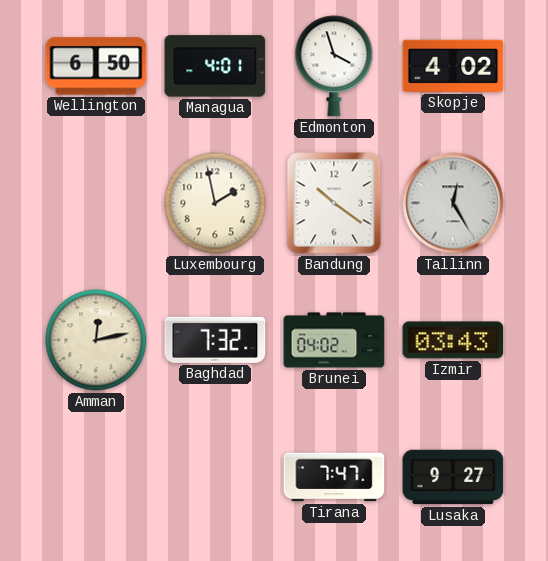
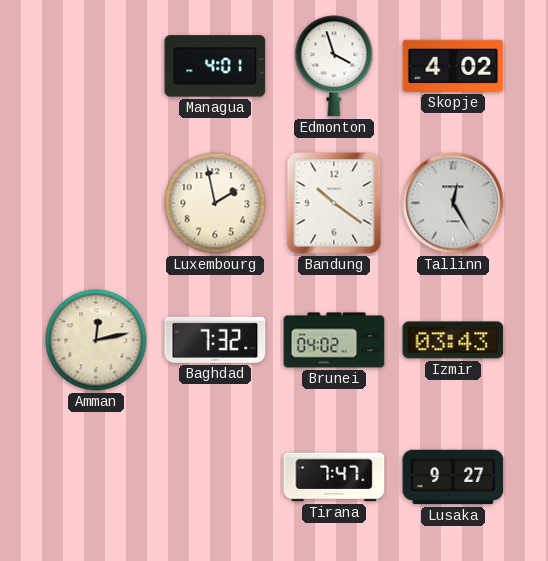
Wellington: 6:50 -> none (96, 66)
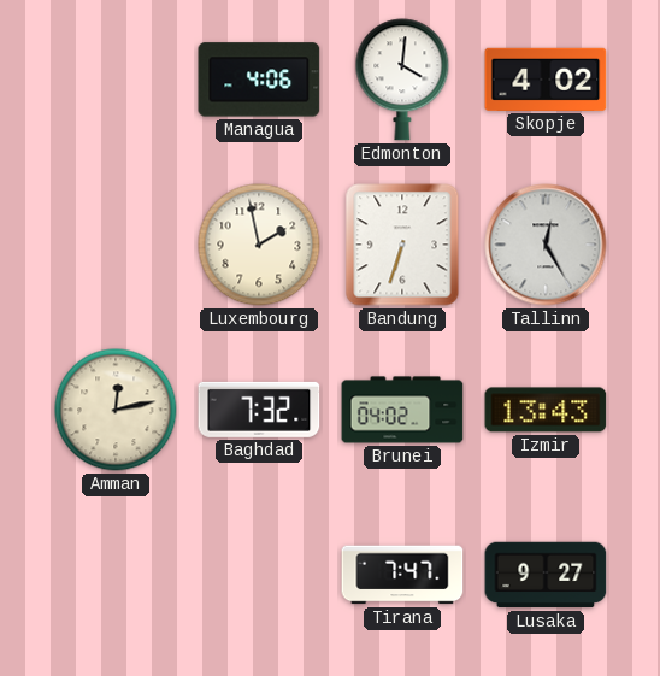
Managua: 4:01 -> 4:06 (259, 80)
Edmonton: 3:57 -> 4:01 (402, 80)
Bandung: 10:21 -> 6:33 (402, 245)
Izmir: 03:43 -> 13:43 (546, 410)
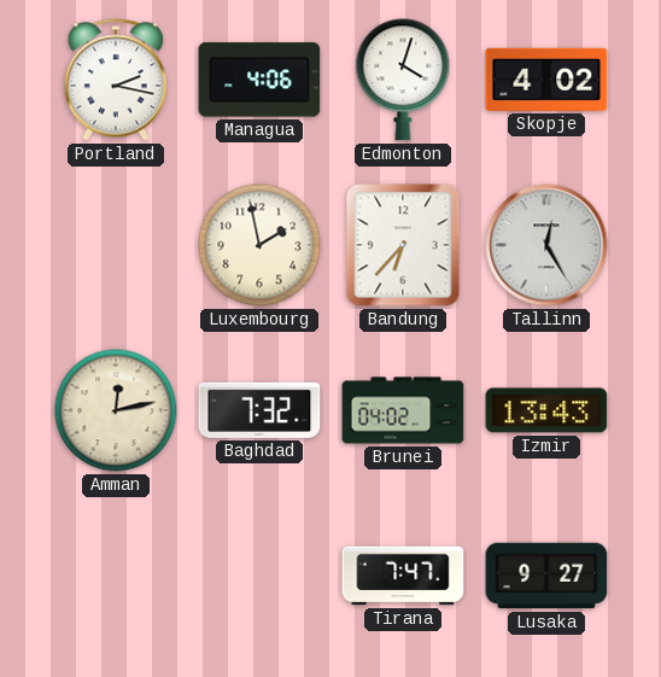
Portland: none -> 2:17 (116, 80)
Edmonton: 4:01 -> 4:03 (403, 80)
Bandung: 6:33 -> 6:37 (403, 245)
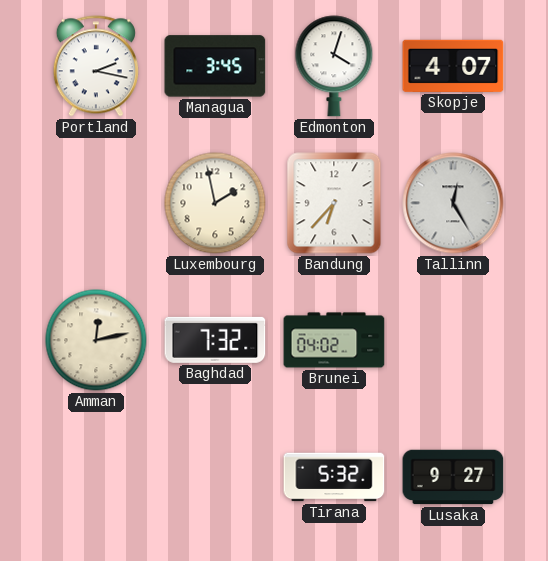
Managua: 4:06 -> 3:45 (215, 66)
Skopje: 4:02 -> 4:07 (453, 66)
Izmir: 13:43 -> none (546, 410)
Tirana: 7:47 -> 5:32 (334, 477)
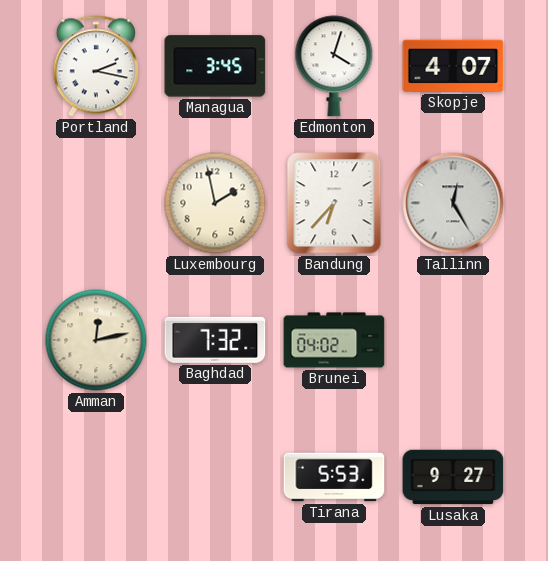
Tirana: 5:32 -> 5:53 (334, 477)
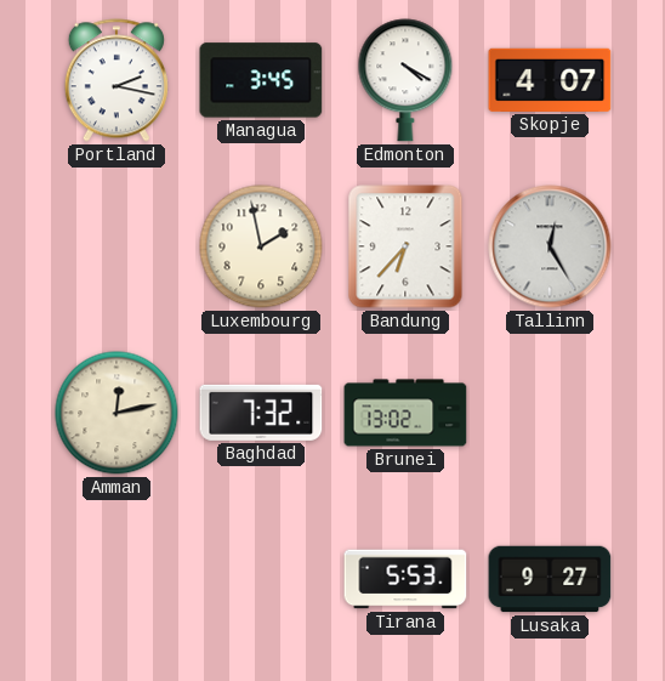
Edmonton: 4:03 -> 4:20 (405, 80)
Brunei: 04:02 -> 13:02 (405, 413)
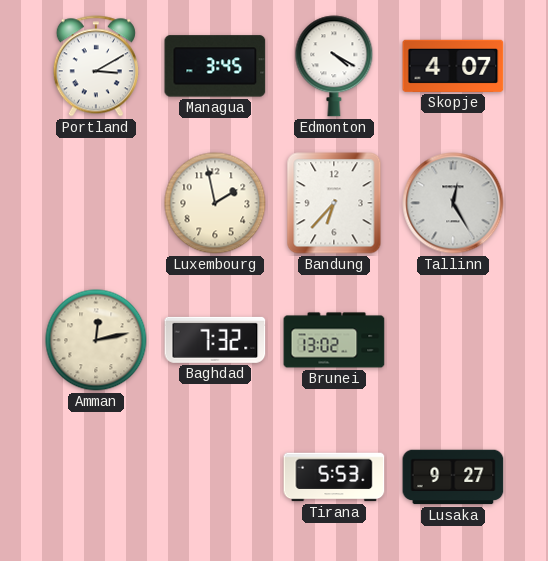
Portland: 2:17 -> 3:10 (96, 66)
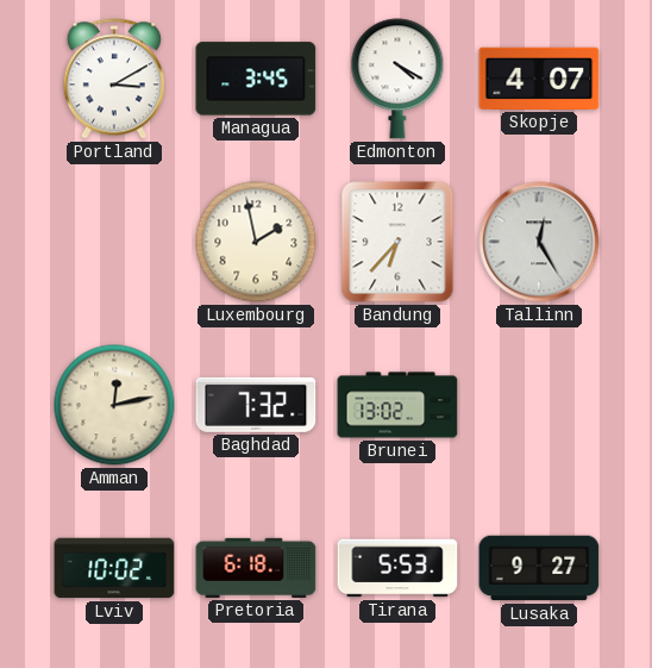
Lviv: none -> 10:02 (114, 568)
Pretoria: none -> 6:18 (256, 568)
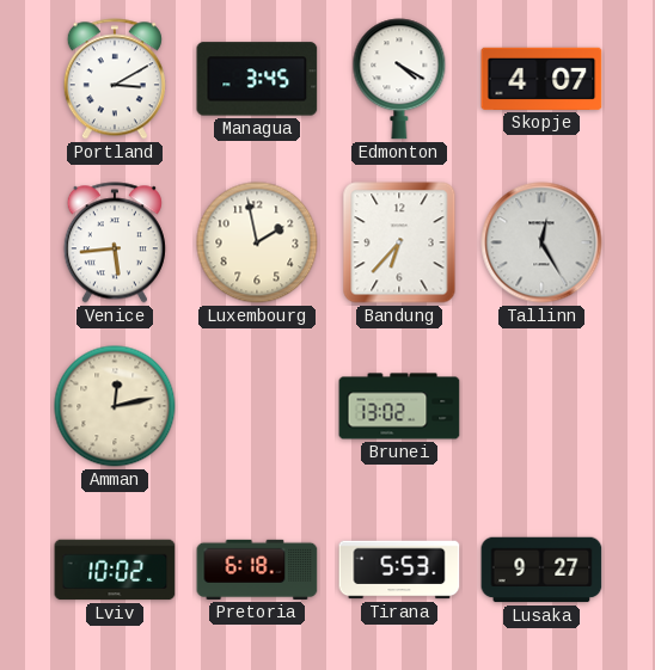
Venice: none -> 5:44 (115, 242)
Baghdad: 7:32 -> none (256, 405)
